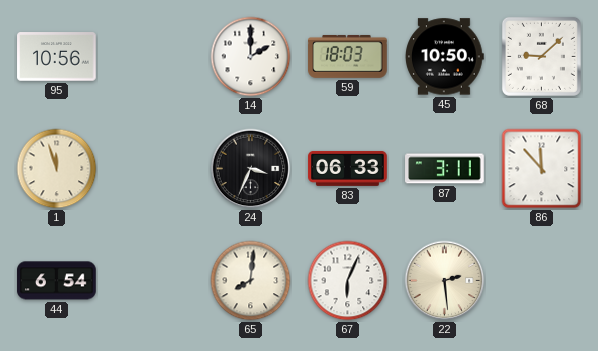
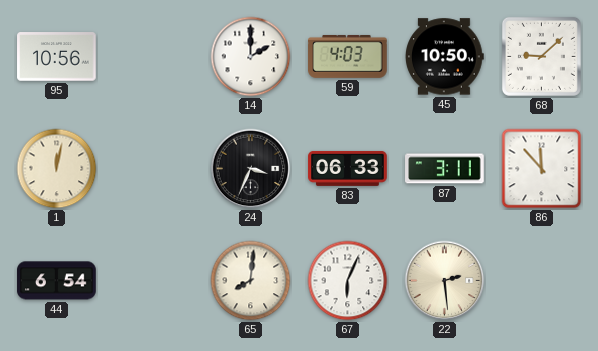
59: 18:03 -> 4:03 (348, 56)
1: 11:57 -> 12:02 (57, 169)
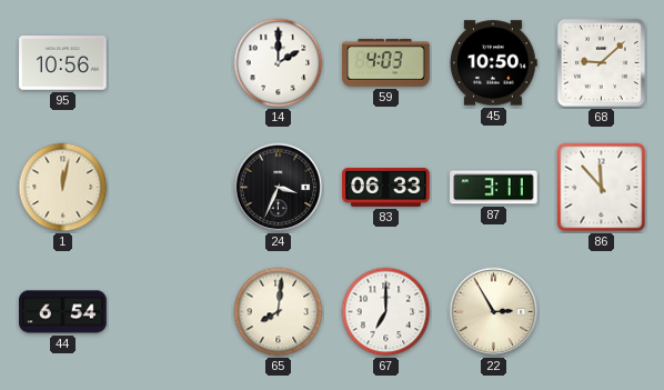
67: 6:04 -> 7:00 (386, 312)
22: 2:29 -> 2:55 (494, 312)
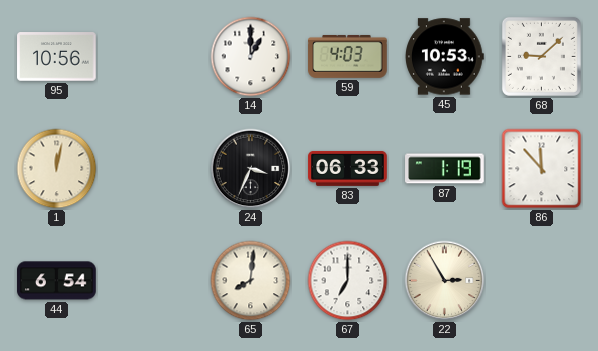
14: 2:00 -> 1:00 (251, 57)
45: 10:50 -> 10:53 (445, 57)
87: 3:11 -> 1:19 (445, 169)
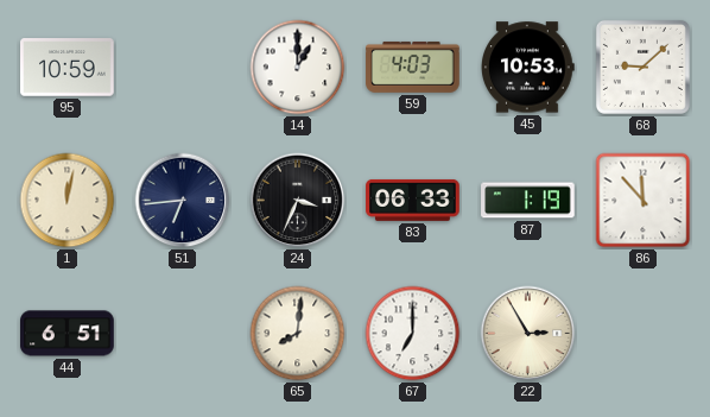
95: 10:56 -> 10:59 (68, 68)
51: none -> 6:44 (183, 201)
44: 6:54 -> 6:51 (68, 334)
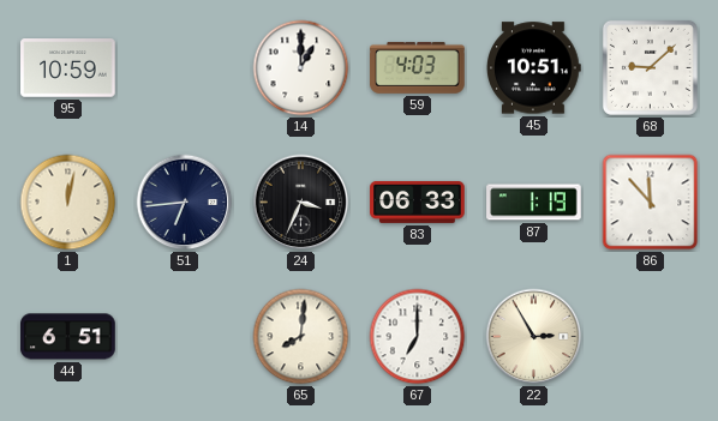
45: 10:53 -> 10:51 (534, 68)
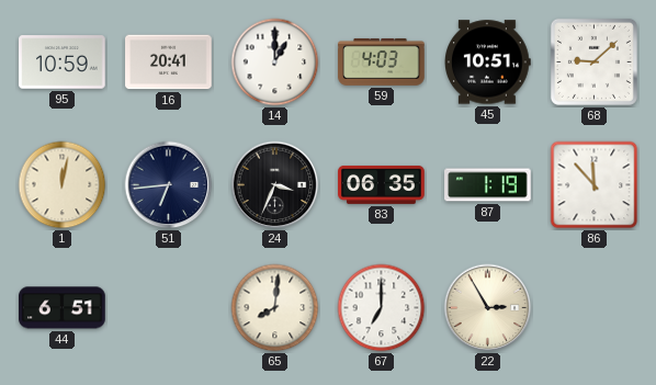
16: none -> 20:41 (169, 63)
83: 06:33 -> 06:35 (382, 184)
